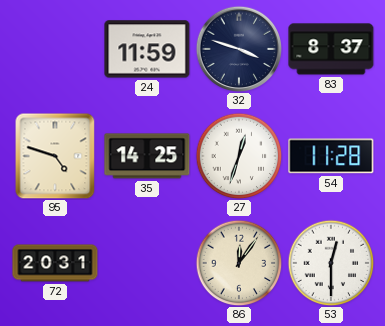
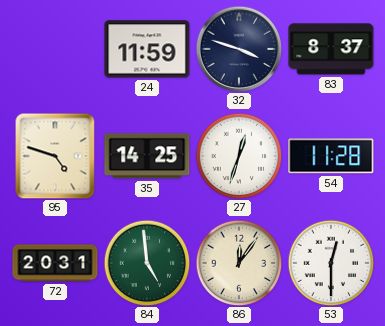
84: none -> 4:59 (147, 263)
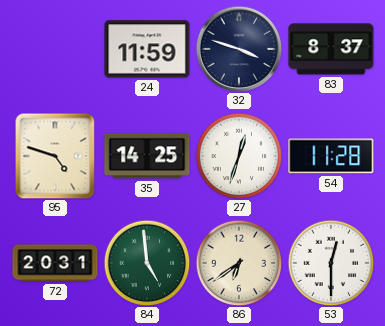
86: 12:06 -> 6:39 (239, 263)
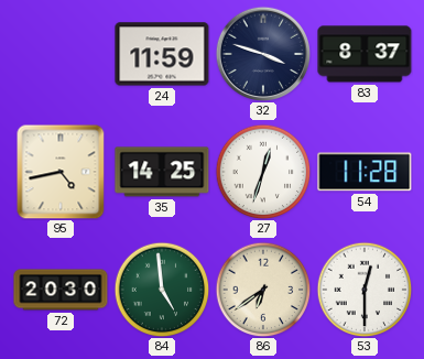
95: 4:48 -> 4:43 (61, 172)
72: 20:31 -> 20:30 (61, 290)
